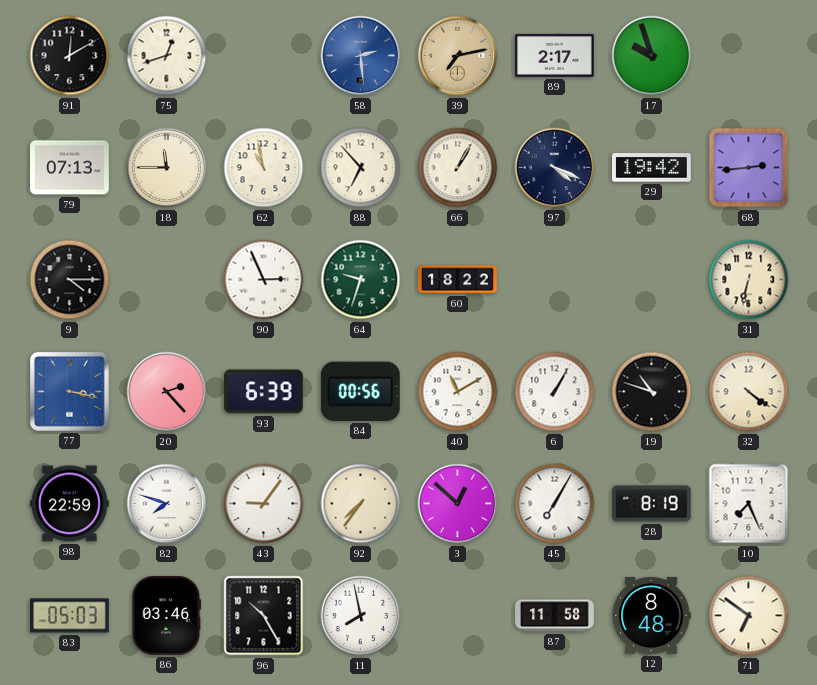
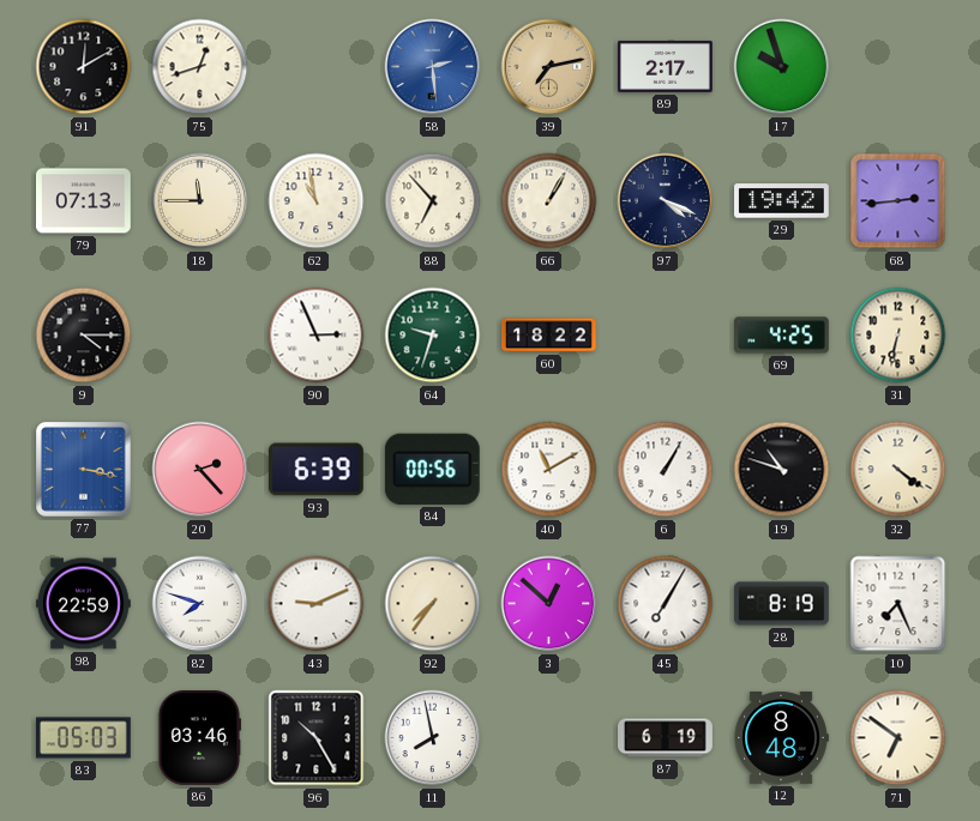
69: none -> 4:25 (782, 336)
43: 9:06 -> 9:11 (317, 604)
87: 11:58 -> 6:19 (666, 738)
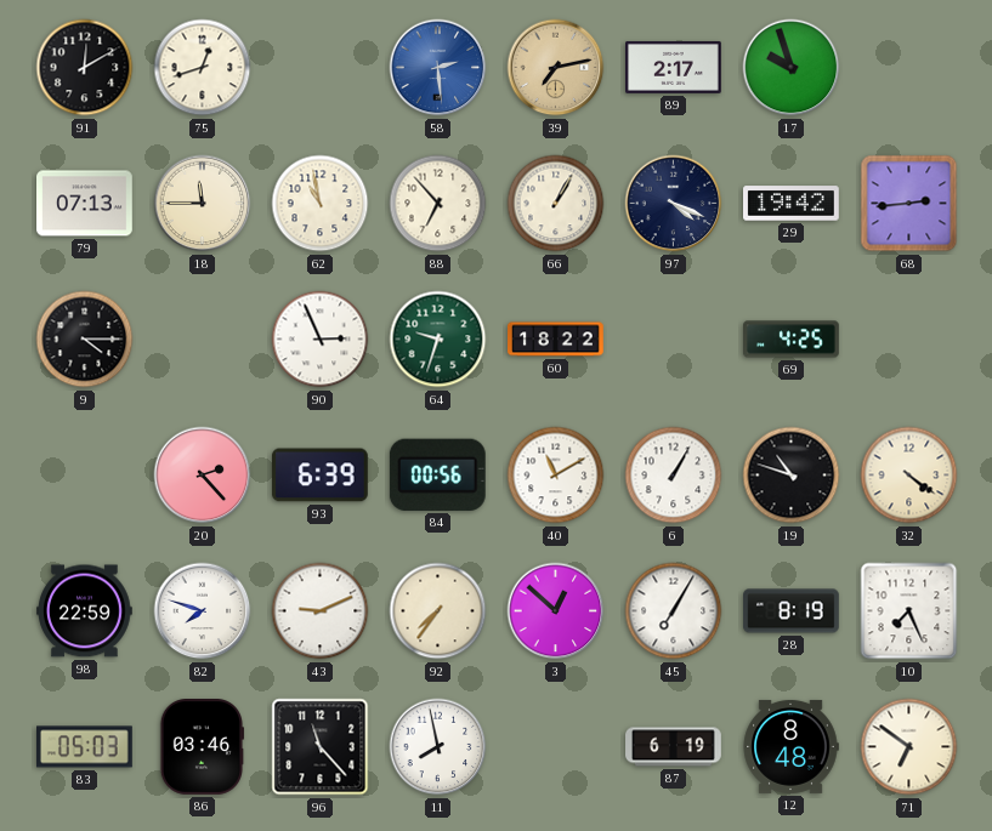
31: 6:32 -> none (898, 336)
77: 3:17 -> none (84, 470)
96: 10:25 -> 11:23 (321, 747)
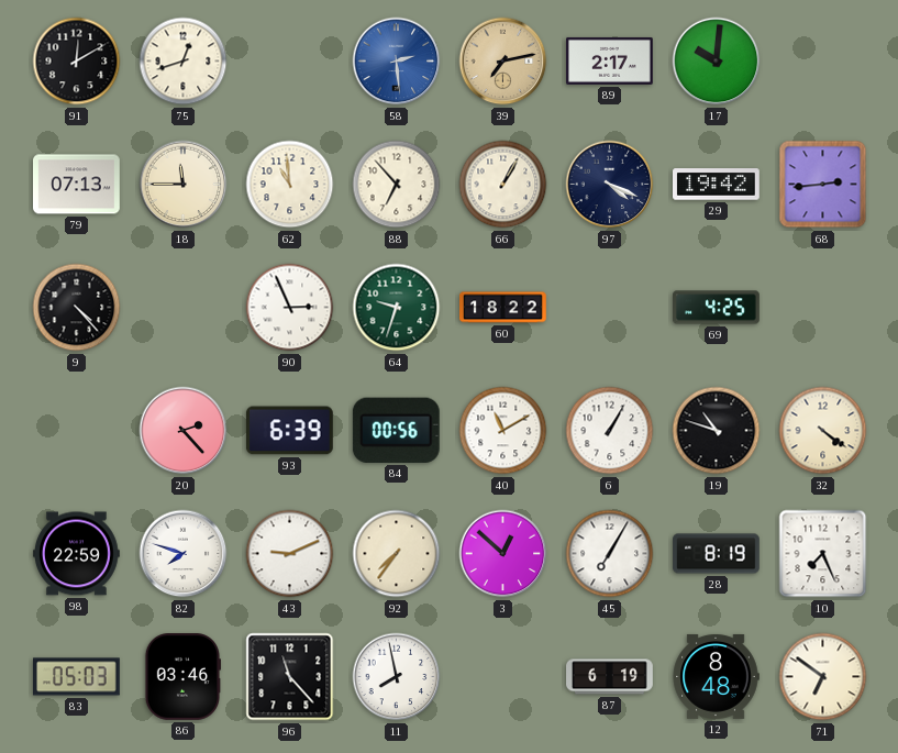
17: 9:57 -> 10:01 (717, 62)
62: 10:58 -> 10:59 (290, 185)
9: 4:15 -> 4:23 (77, 308)
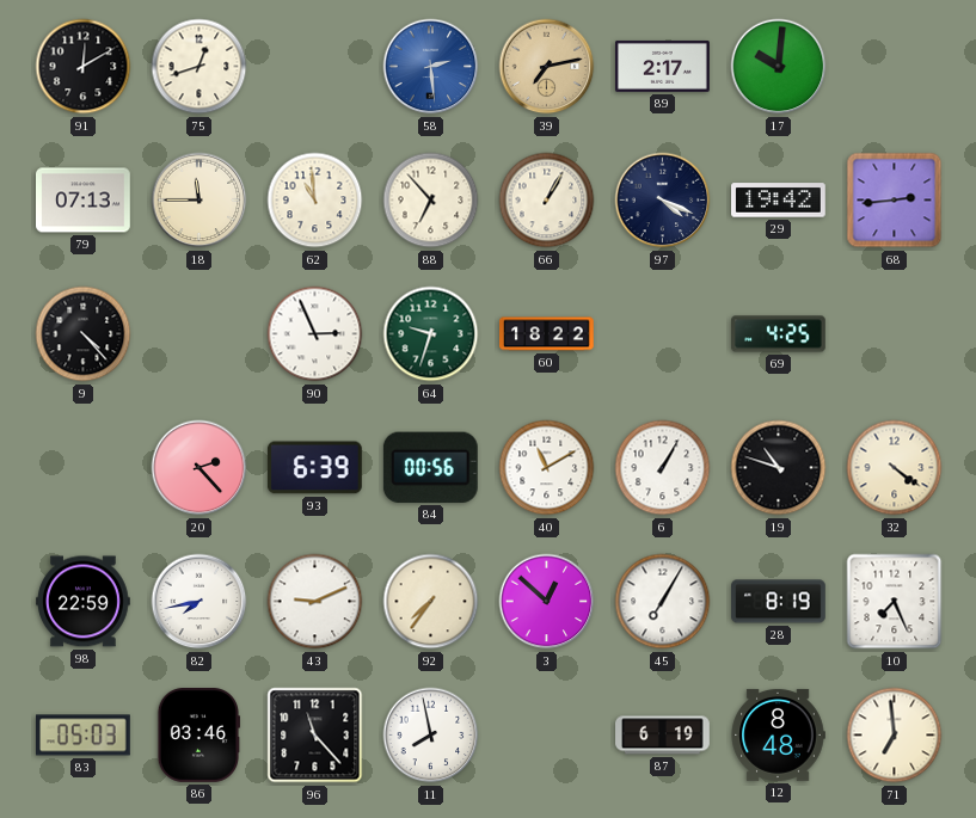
82: 7:48 -> 7:43 (200, 602)
71: 6:51 -> 6:59 (895, 736)
